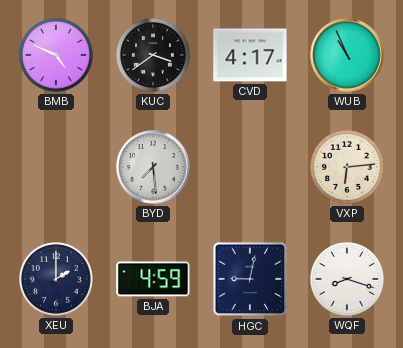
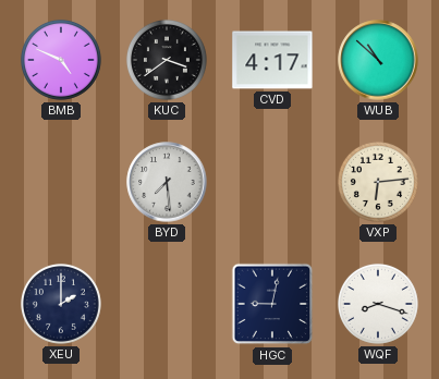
WUB: 10:56 -> 10:52 (378, 60)
BJA: 4:59 -> none (153, 279)
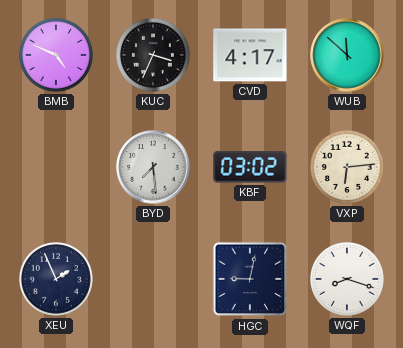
KUC: 3:39 -> 3:34 (153, 55)
WUB: 10:52 -> 11:52 (347, 55)
KBF: none -> 03:02 (250, 167)
XEU: 2:00 -> 1:56 (56, 279)
